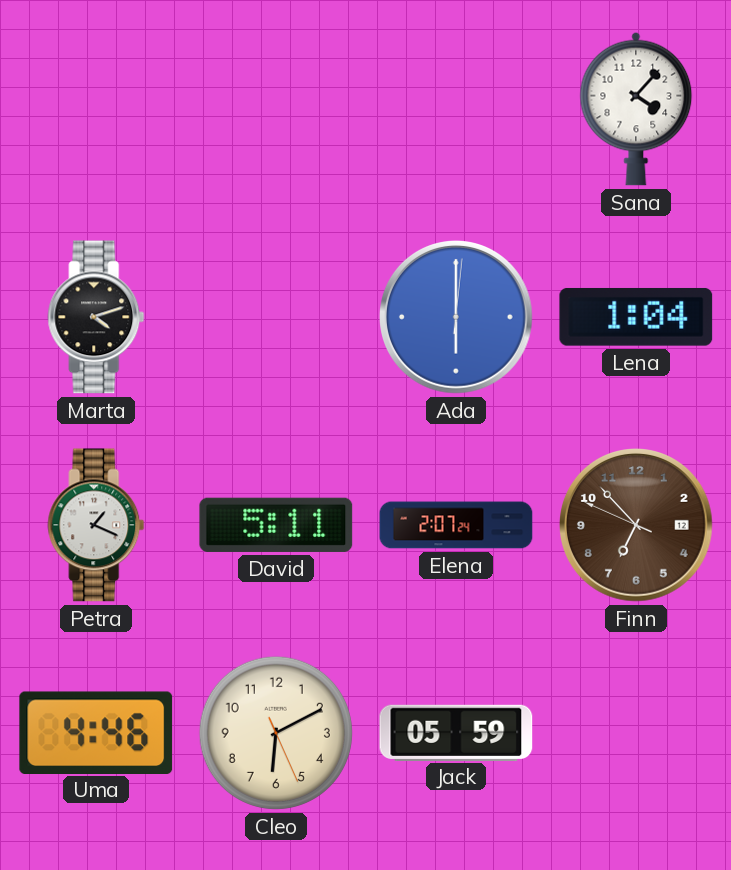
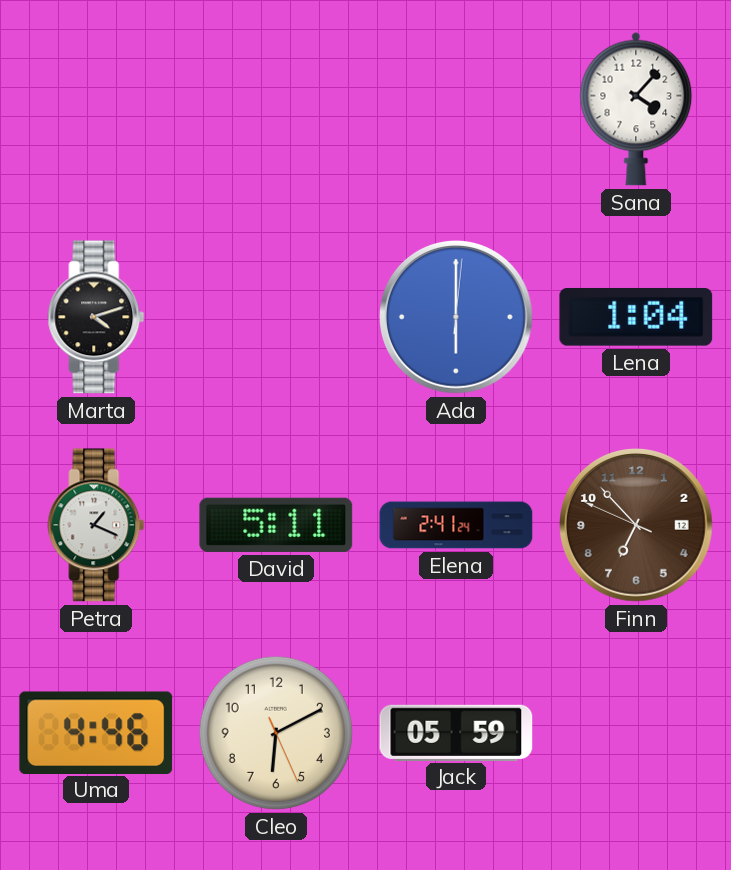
Elena: 2:07 -> 2:41 (456, 525)
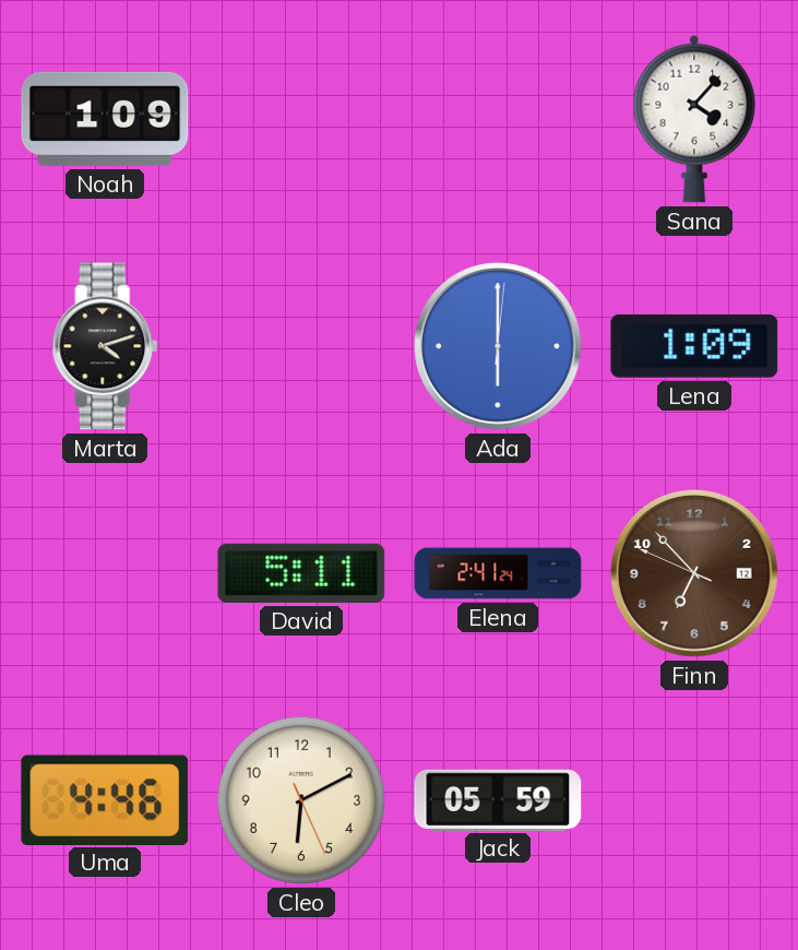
Noah: none -> 1:09 (105, 119)
Lena: 1:04 -> 1:09 (694, 346)
Petra: 1:19 -> none (96, 525)
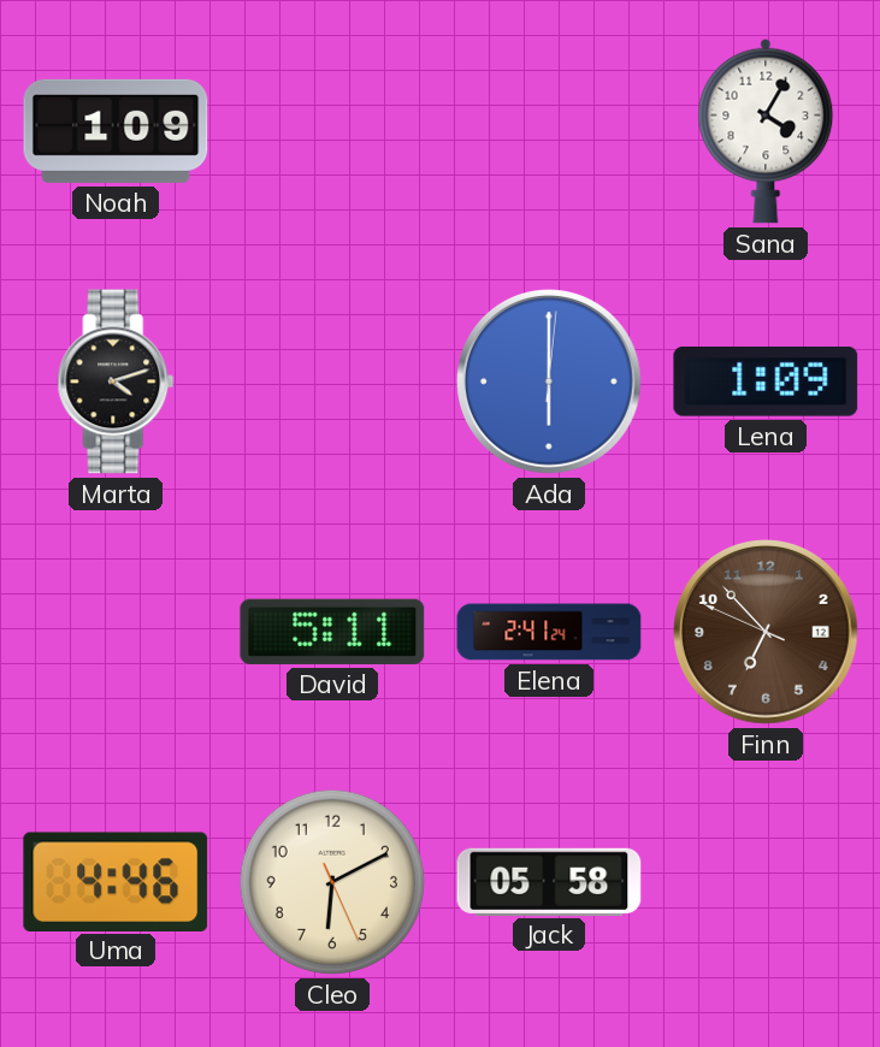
Sana: 4:07 -> 4:05 (766, 131)
Jack: 05:59 -> 05:58 (549, 881)
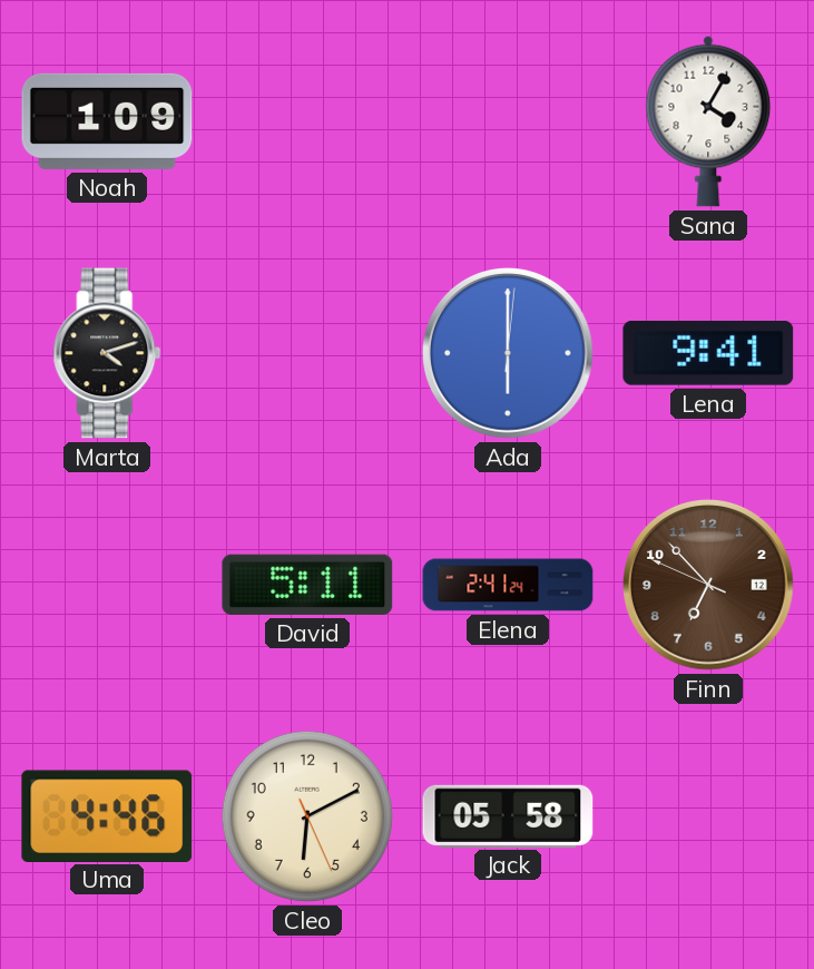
Lena: 1:09 -> 9:41 (708, 353)
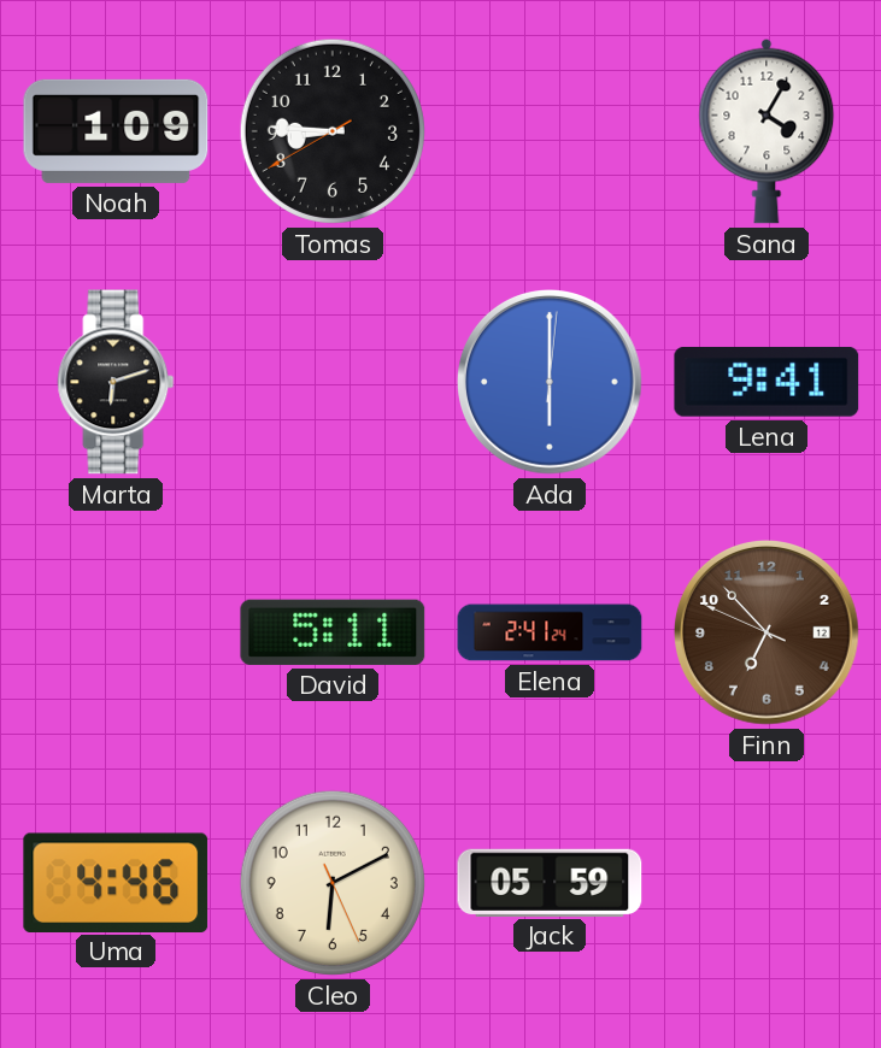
Tomas: none -> 8:45 (333, 131)
Marta: 4:12 -> 6:12 (116, 382)
Jack: 05:58 -> 05:59 (550, 882)
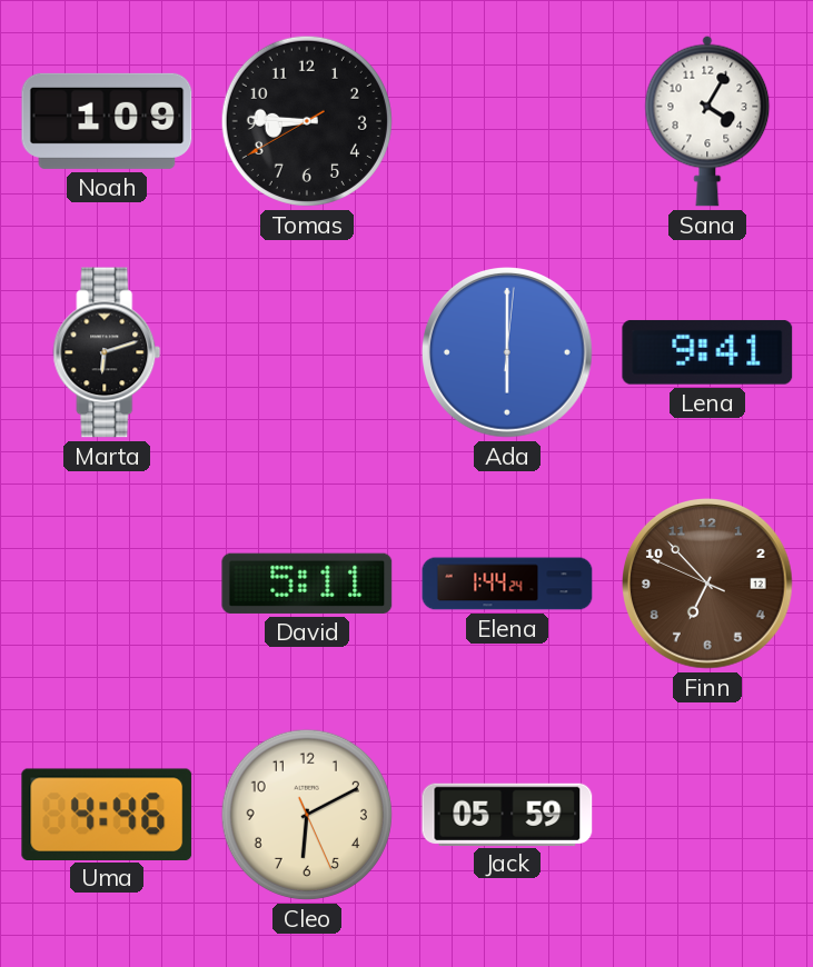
Elena: 2:41 -> 1:44 (507, 584)
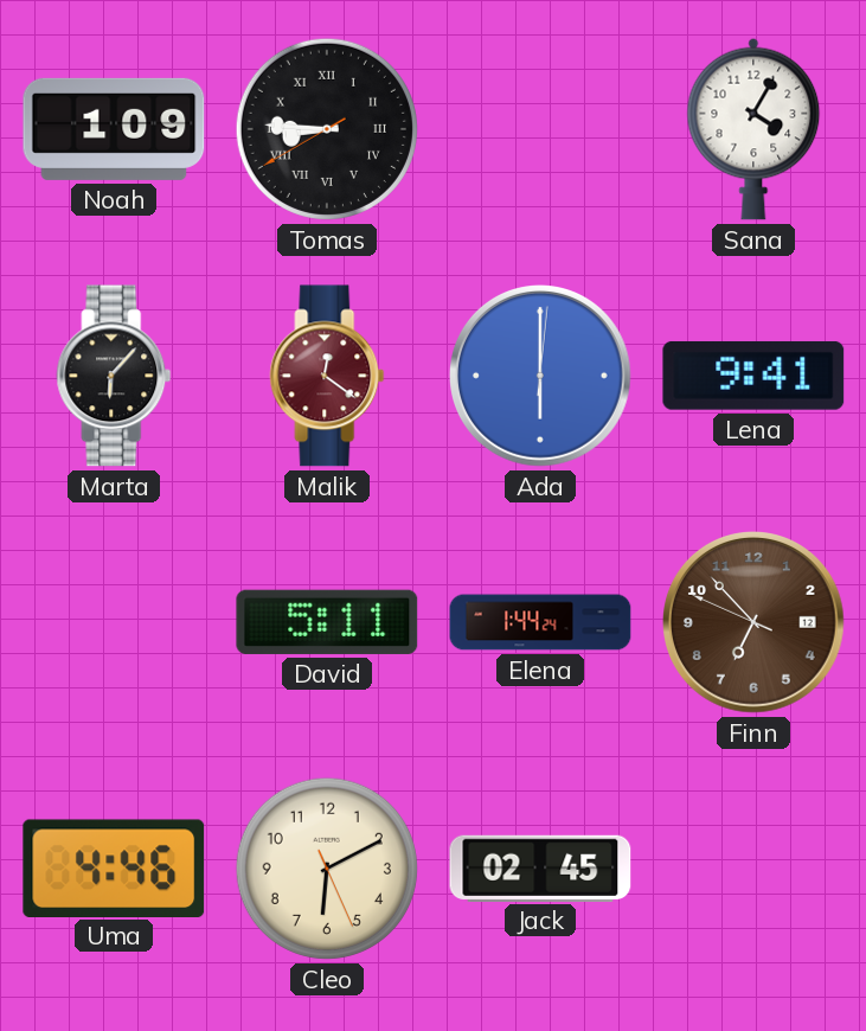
Tomas numerals: Arabic -> Roman (327, 129)
Marta: 6:12 -> 6:07 (114, 376)
Malik: none -> 12:21 (327, 376)
Jack: 05:59 -> 02:45 (540, 867)
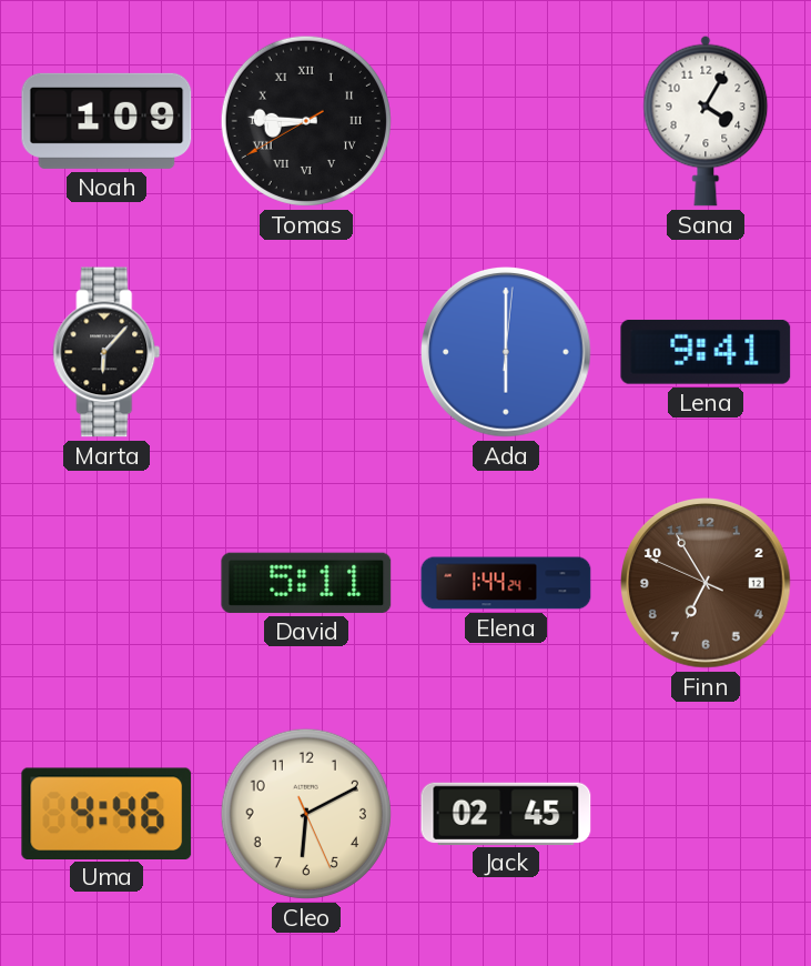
Malik: 12:21 -> none (327, 376)
Finn: 6:52 -> 6:54 (707, 584)
